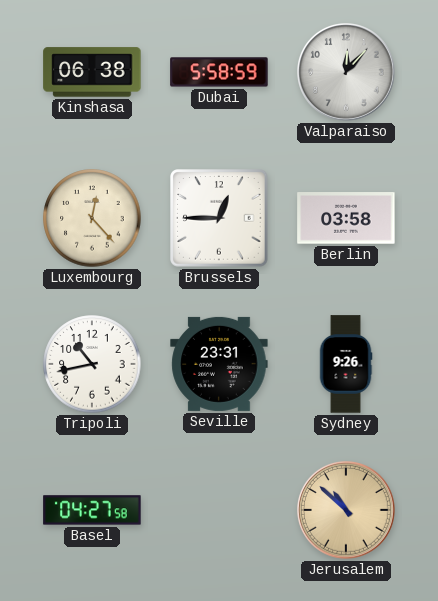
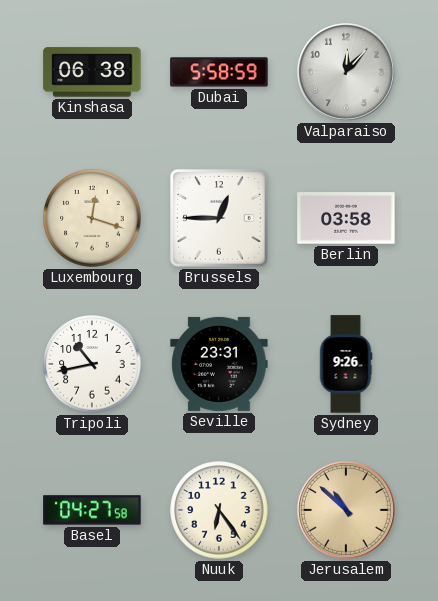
Luxembourg: 12:23 -> 12:18 (92, 218)
Nuuk: none -> 6:24 (219, 510)
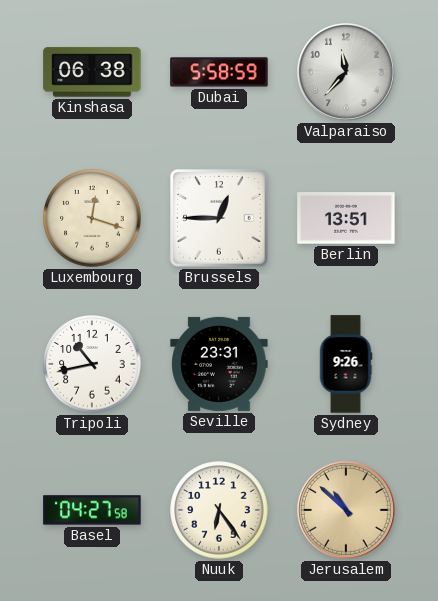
Valparaiso: 12:07 -> 11:37 (347, 73)
Berlin: 03:58 -> 13:51 (346, 218)
